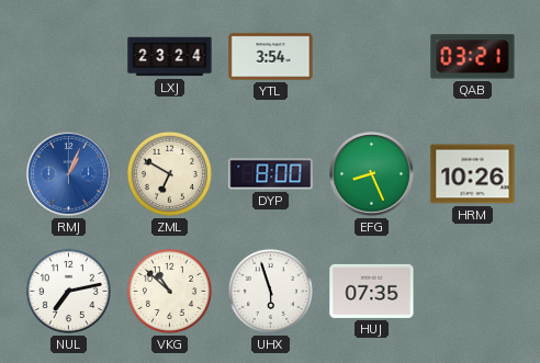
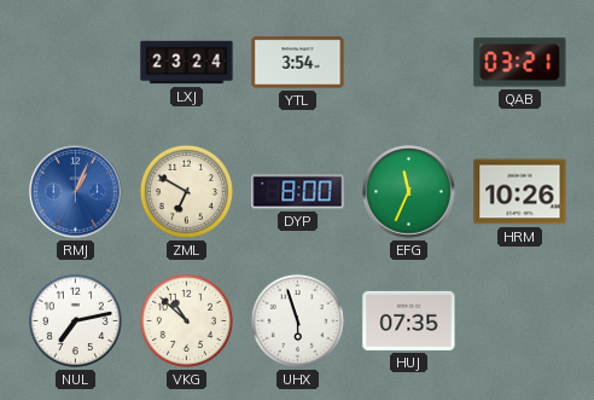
EFG: 8:26 -> 11:34 (409, 192)
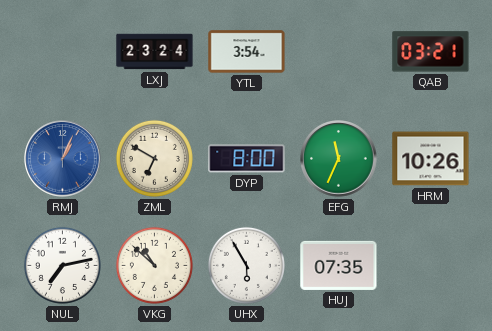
UHX: 5:57 -> 5:55 (246, 265)
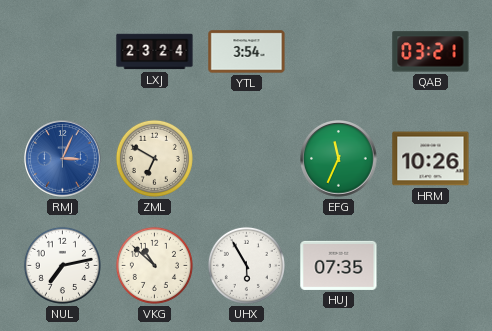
RMJ: 1:04 -> 3:04 (63, 159)
DYP: 8:00 -> none (247, 159)
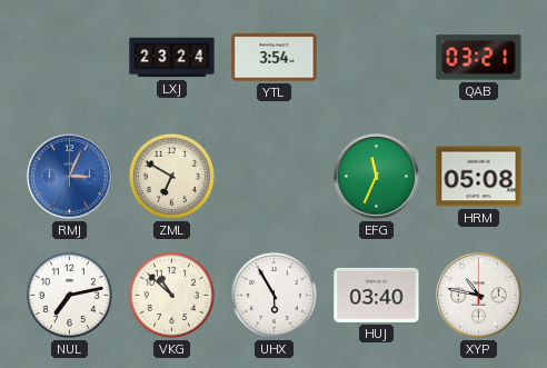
HRM: 10:26 -> 05:08 (479, 177)
HUJ: 07:35 -> 03:40 (377, 295)
XYP: none -> 10:47 (479, 296)
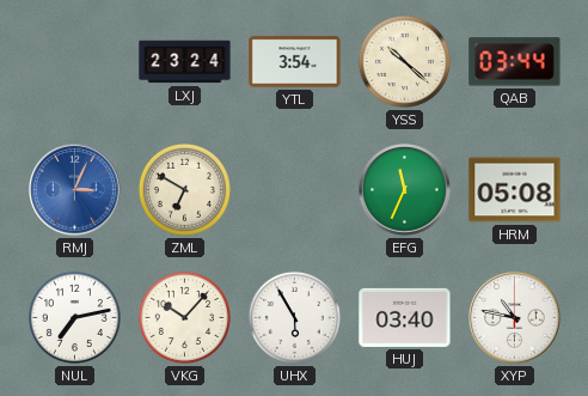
YSS: none -> 10:22 (404, 61)
QAB: 03:21 -> 03:44 (515, 62)
VKG: 10:52 -> 10:07 (184, 317)
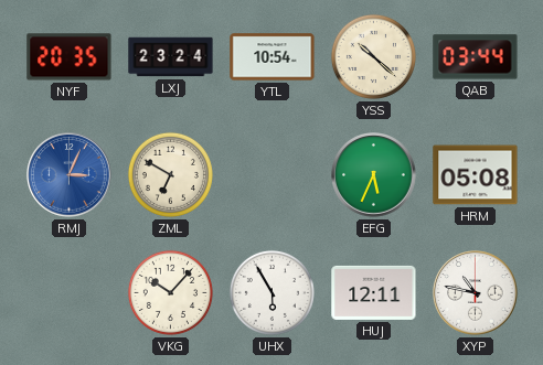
NYF: none -> 20:35 (70, 57)
YTL: 3:54 -> 10:54 (273, 57)
EFG: 11:34 -> 5:34 (374, 175)
NUL: 7:13 -> none (74, 317)
HUJ: 03:40 -> 12:11 (374, 292)
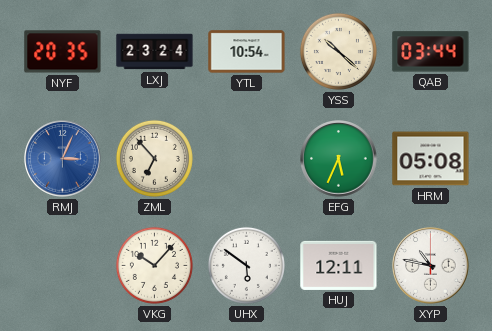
ZML: 6:50 -> 6:53 (154, 158)
UHX: 5:55 -> 5:51 (246, 265)
